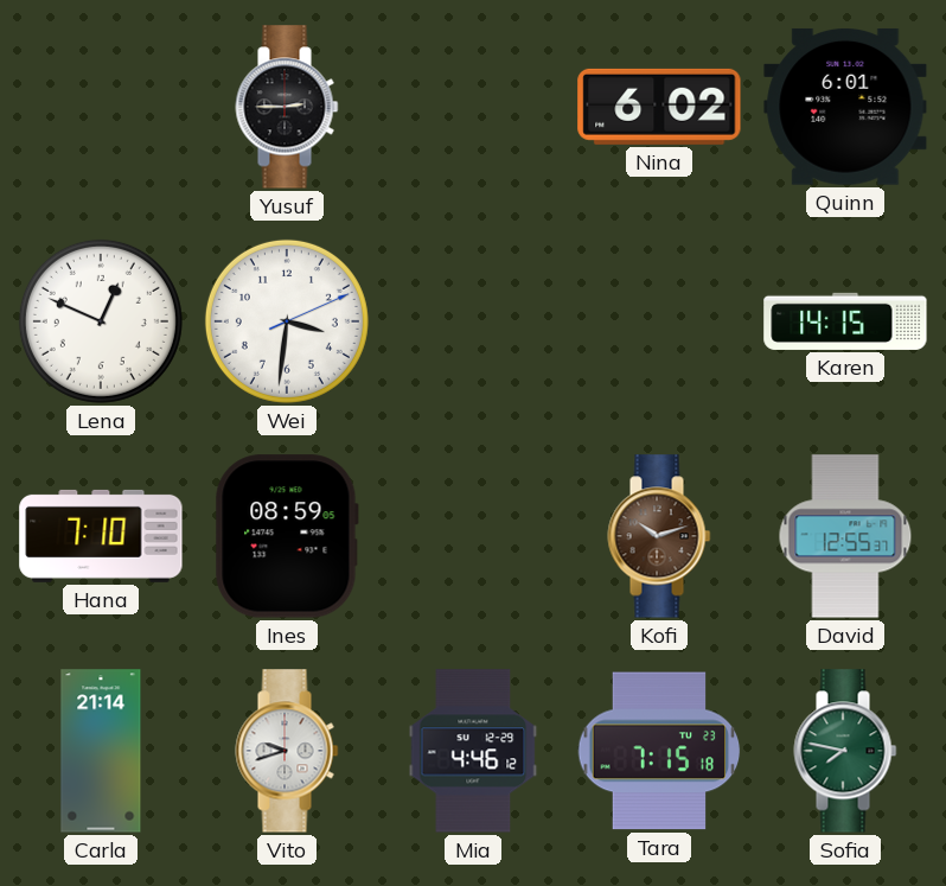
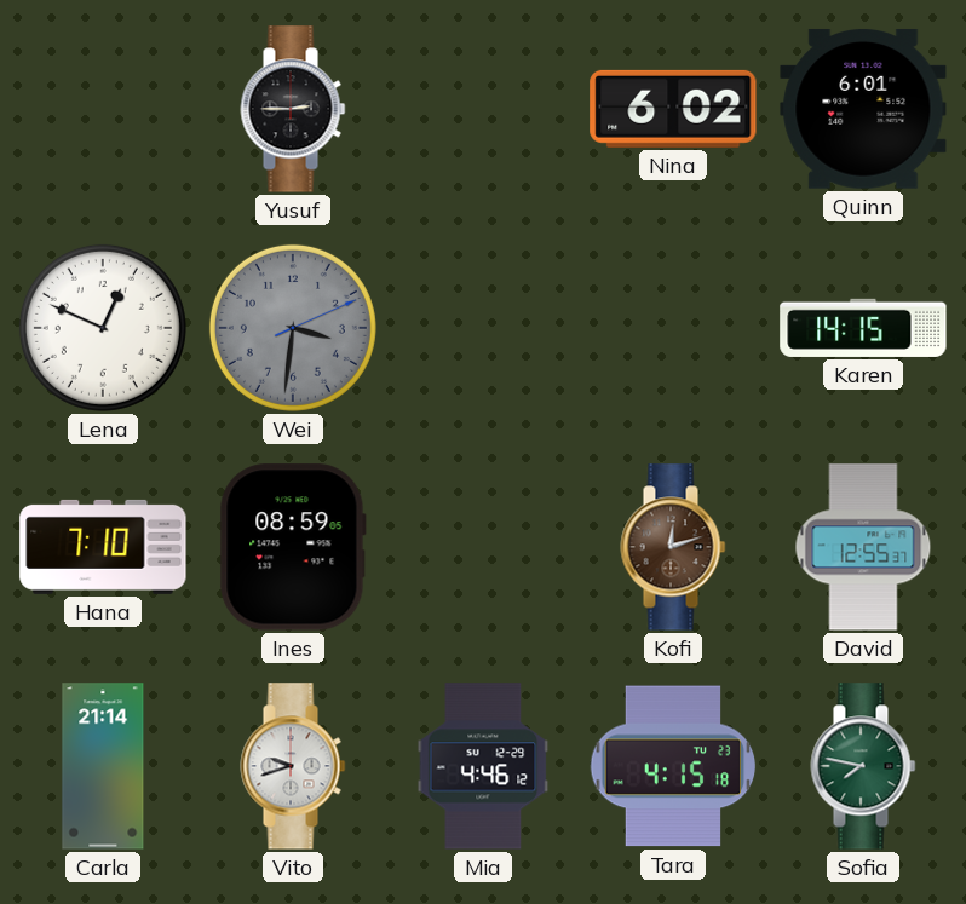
Wei dial: white -> grey (293, 328)
Kofi: 10:12 -> 12:12 (673, 547)
Tara: 7:15 -> 4:15 (673, 766)
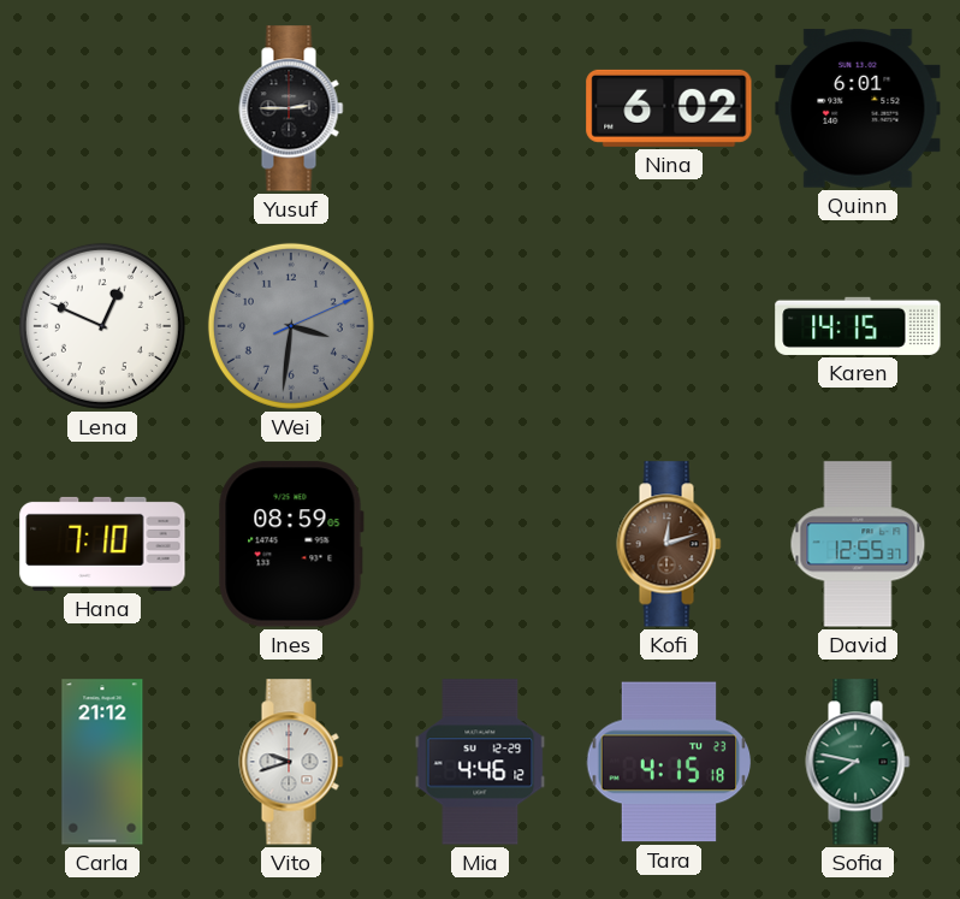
Carla: 21:14 -> 21:12 (102, 762)
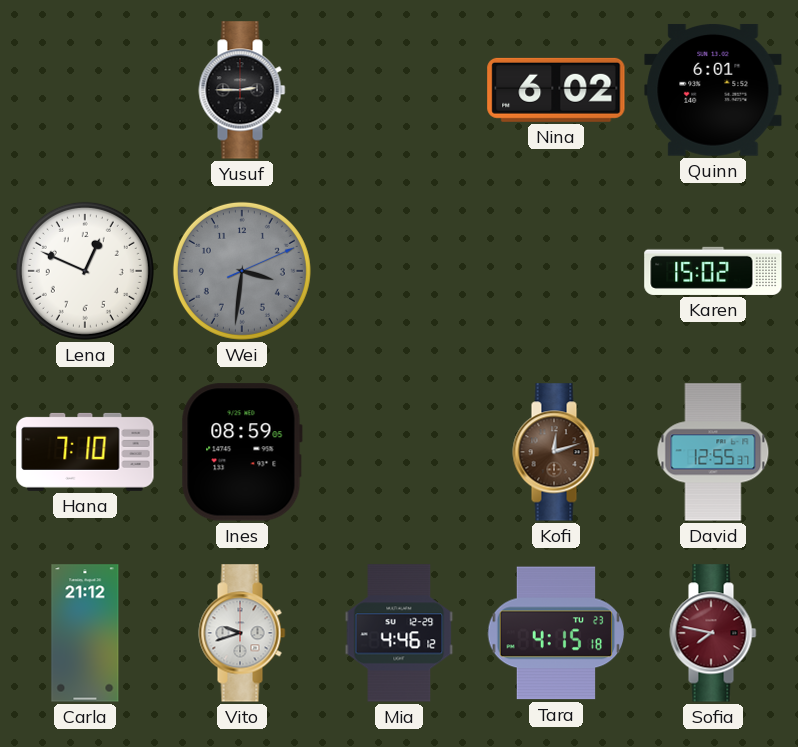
Karen: 14:15 -> 15:02 (713, 271)
Sofia dial: green -> burgundy (713, 633)
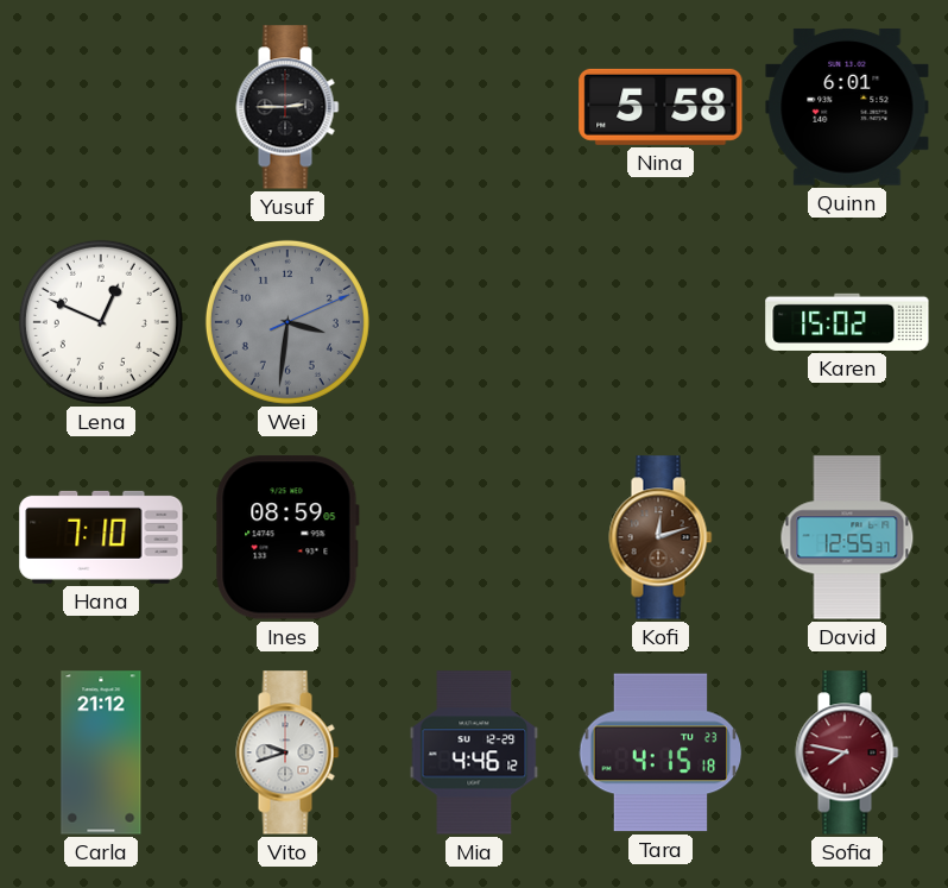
Nina: 6:02 -> 5:58 (661, 107)
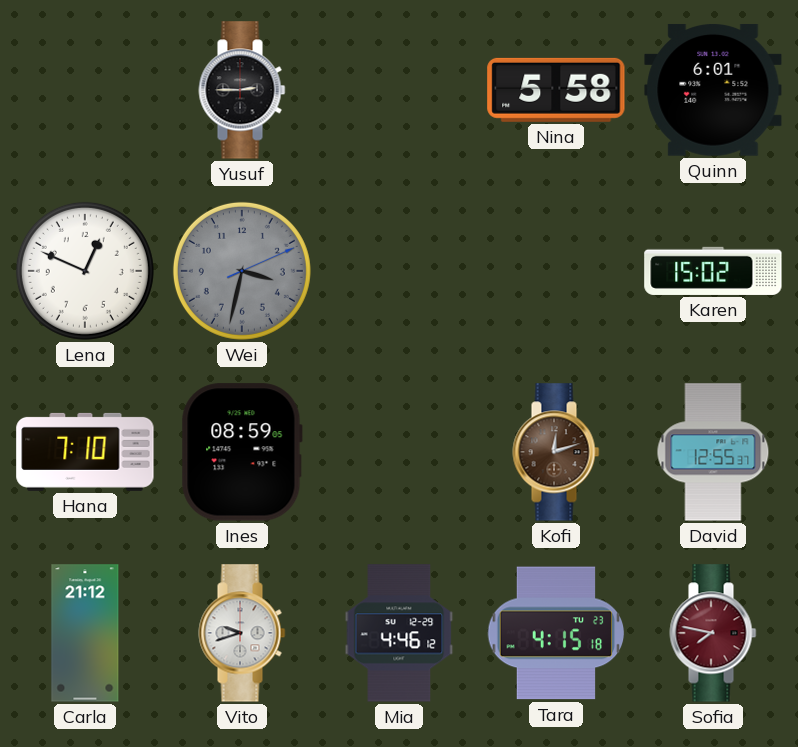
Wei: 3:31 -> 3:32 (242, 271)
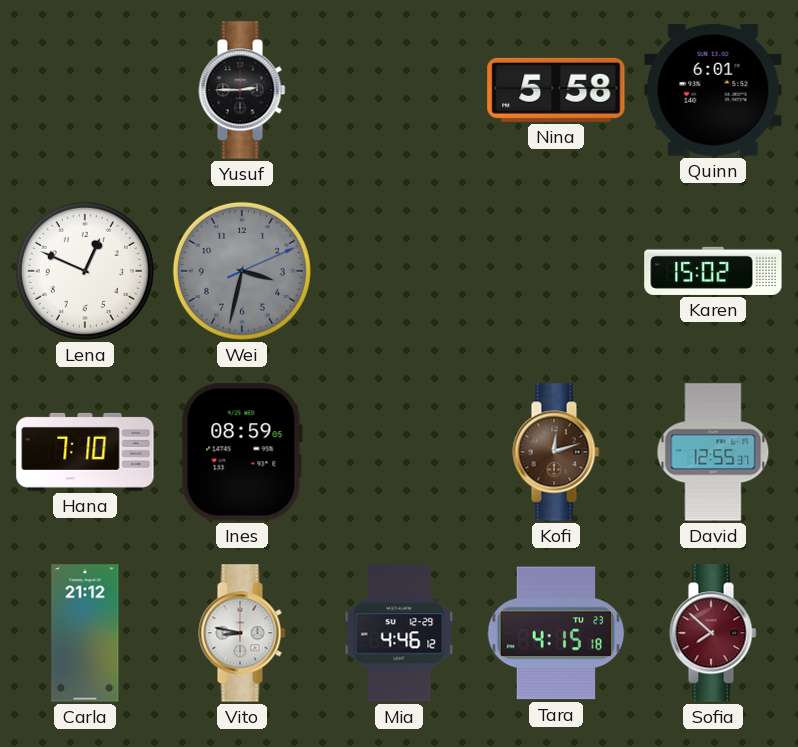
Vito: 9:42 -> 8:47 (242, 633)
Sofia: 7:47 -> 7:52 (713, 633)
